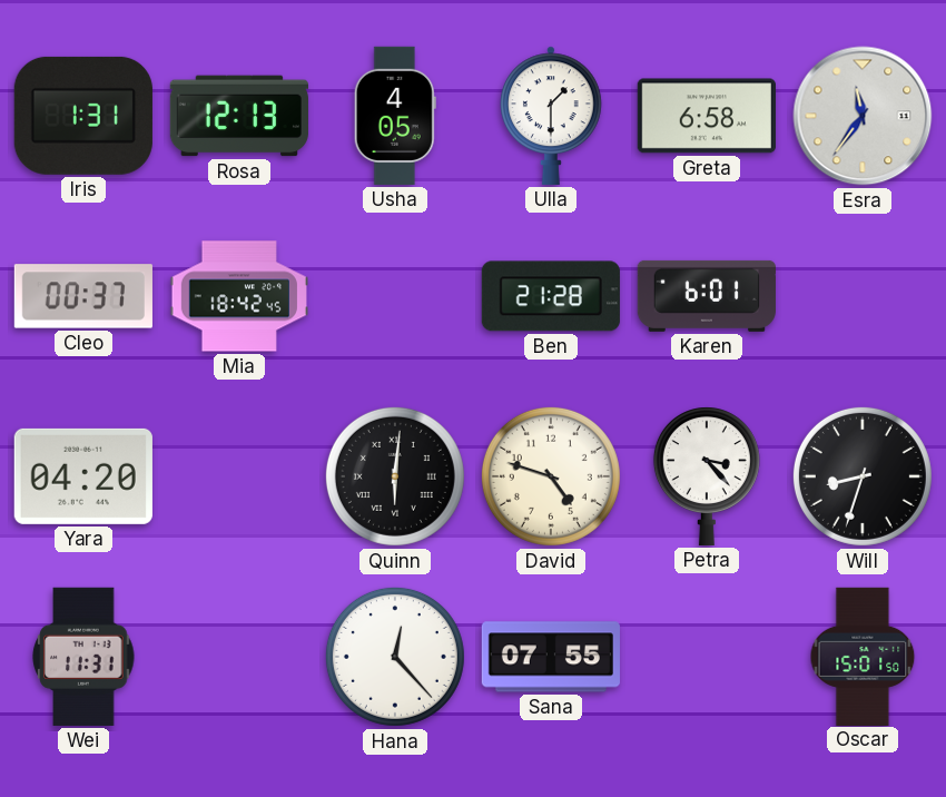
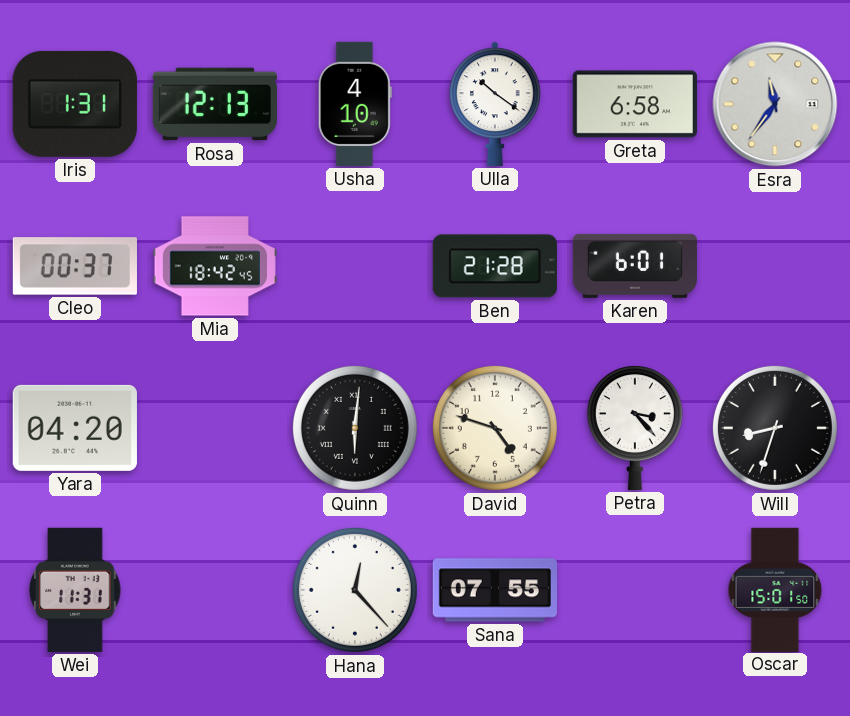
Usha: 4:05 -> 4:10 (355, 104)
Ulla: 1:30 -> 10:21 (496, 104)
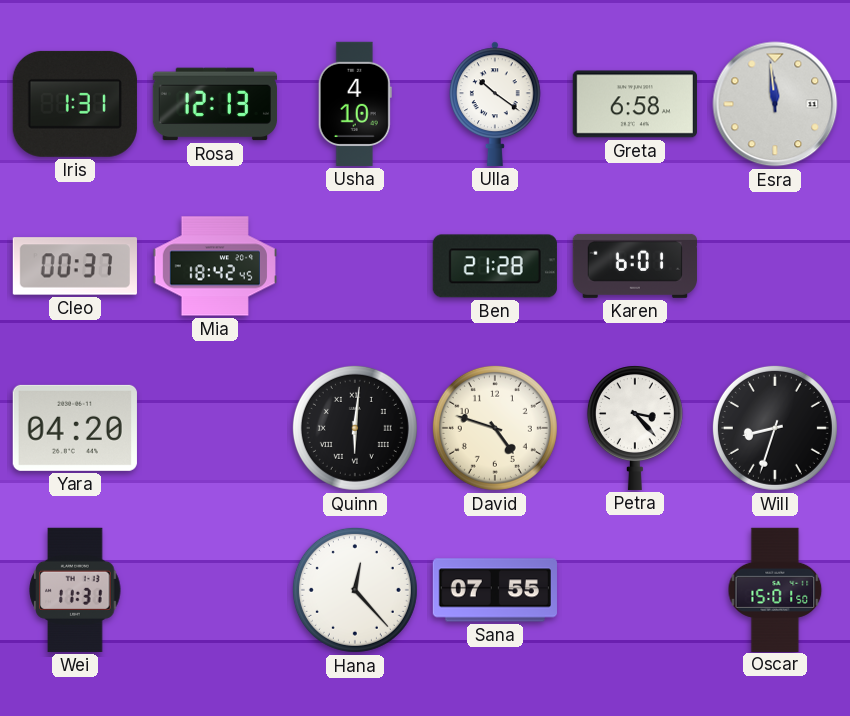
Esra: 11:36 -> 11:59 (775, 104)
